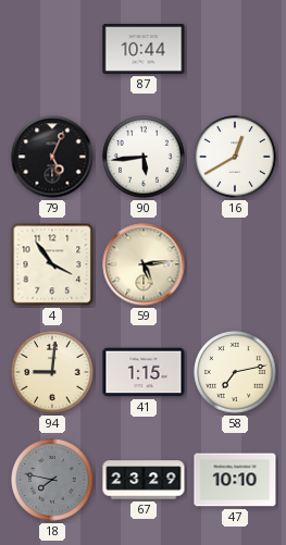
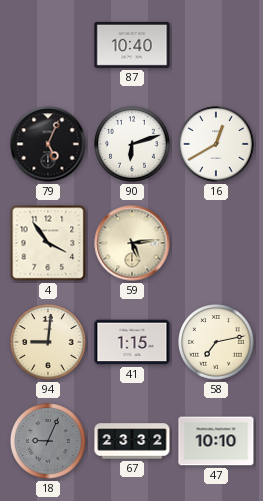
87: 10:44 -> 10:40 (132, 45)
90: 5:44 -> 6:12 (132, 144)
18: 7:47 -> 9:04 (48, 441)
67: 23:29 -> 23:32 (132, 441)
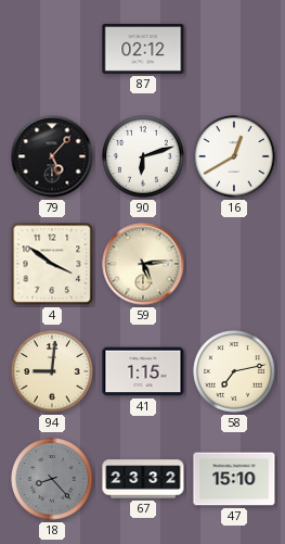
87: 10:40 -> 02:12 (143, 49)
79: 5:04 -> 5:07 (52, 156)
4: 3:54 -> 3:51 (52, 264)
18: 9:04 -> 8:23 (52, 479)
47: 10:10 -> 15:10 (234, 479)
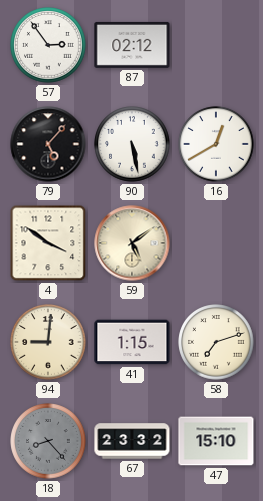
57: none -> 2:54 (48, 45)
90: 6:12 -> 5:28 (132, 144)
59: 5:14 -> 5:09 (132, 243)
58: 7:13 -> 7:12 (216, 342)
